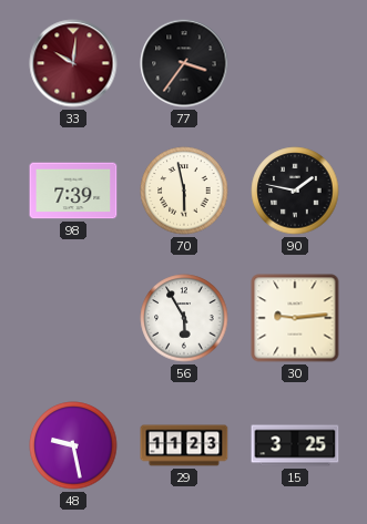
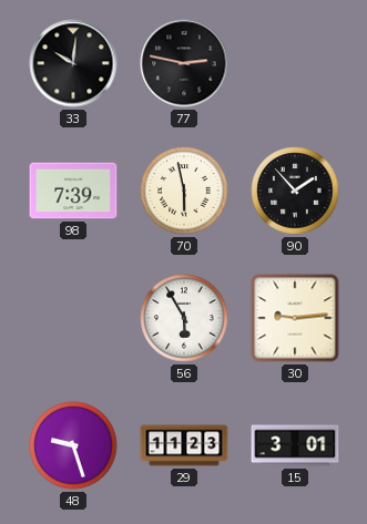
33 dial: burgundy -> black (73, 63)
77: 3:36 -> 2:47 (184, 63)
90: 1:47 -> 1:53 (295, 191)
48: 9:28 -> 9:27 (73, 445)
15: 3:25 -> 3:01 (295, 445)
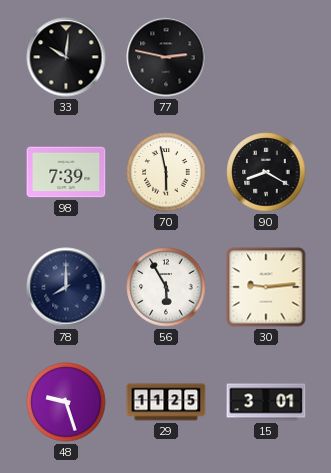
90: 1:53 -> 8:20 (266, 172)
78: none -> 8:00 (66, 287)
29: 11:23 -> 11:25 (166, 402)
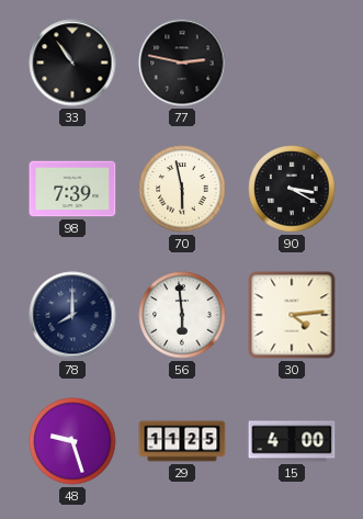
33: 10:01 -> 10:54 (72, 63)
90: 8:20 -> 3:20 (292, 189)
56: 5:55 -> 5:59 (182, 315)
30: 9:14 -> 4:14 (292, 315)
15: 3:01 -> 4:00 (292, 441)
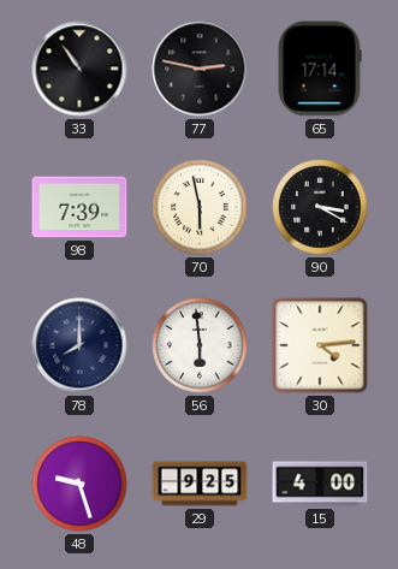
65: none -> 17:14 (320, 69)
29: 11:25 -> 9:25 (200, 484)
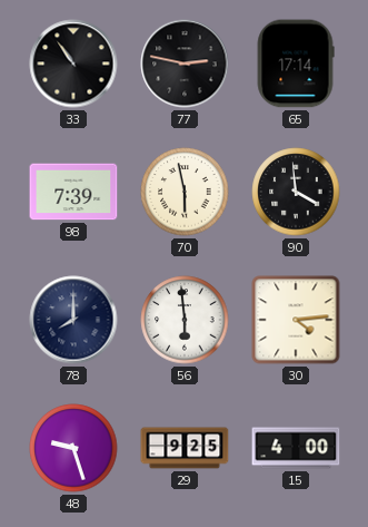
90: 3:20 -> 3:59 (296, 192)
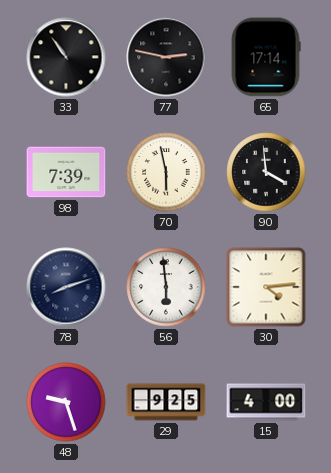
78: 8:00 -> 8:12 (66, 287)
